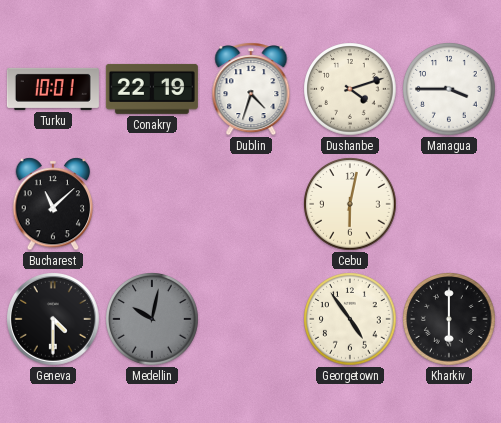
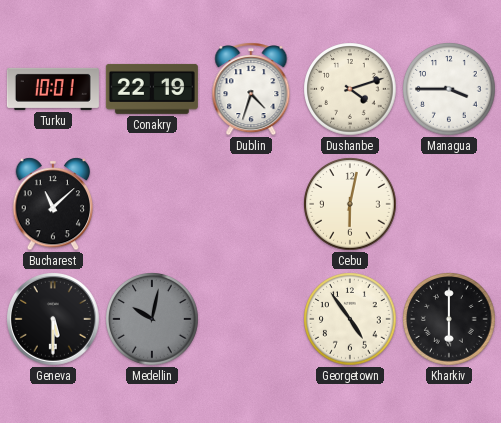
Geneva: 4:30 -> 5:30 (54, 320)
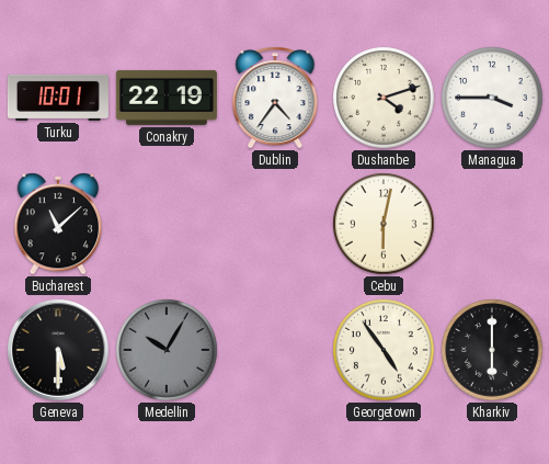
Dublin: 4:33 -> 4:36 (275, 98)
Medellin: 10:02 -> 10:05 (167, 350)
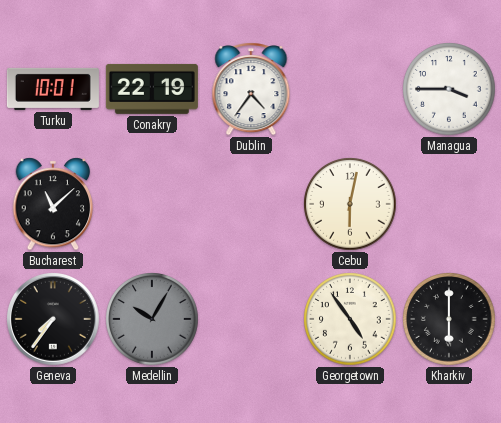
Dushanbe: 4:12 -> none (384, 98)
Geneva: 5:30 -> 7:36 (54, 320)
